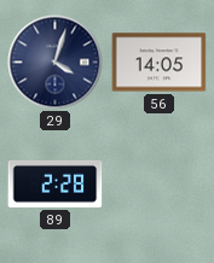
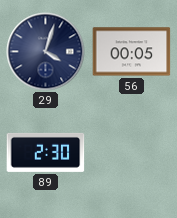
56: 14:05 -> 00:05 (132, 52)
89: 2:28 -> 2:30 (46, 152)
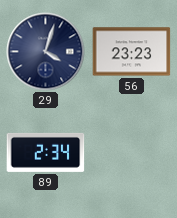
56: 00:05 -> 23:23 (132, 52)
89: 2:30 -> 2:34 (46, 152)
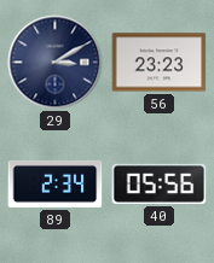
29: 4:03 -> 3:10 (56, 63)
40: none -> 05:56 (160, 183)
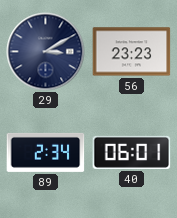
40: 05:56 -> 06:01 (132, 152)
